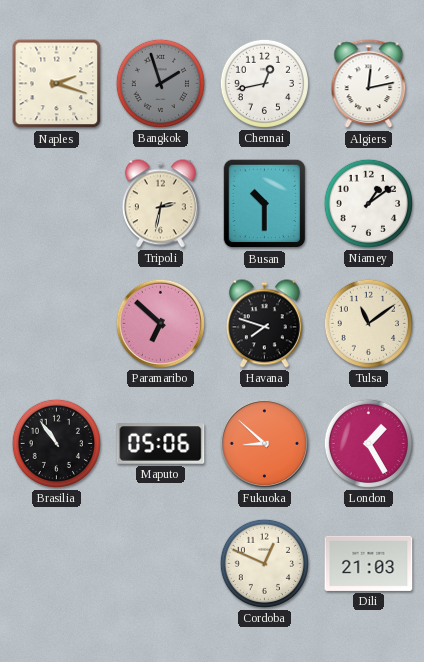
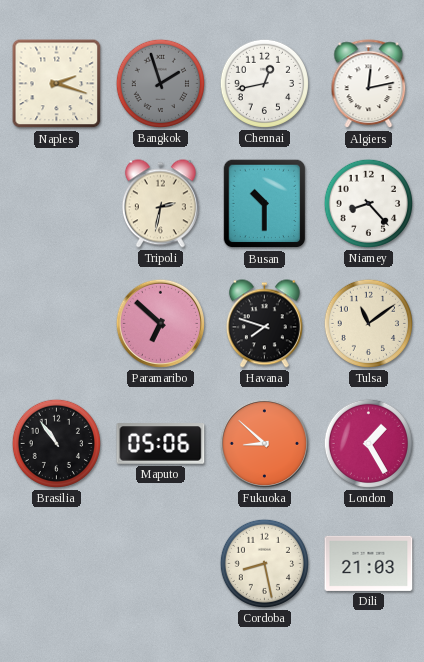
Niamey: 1:09 -> 8:23 (368, 203)
Cordoba: 12:49 -> 8:28 (264, 563)
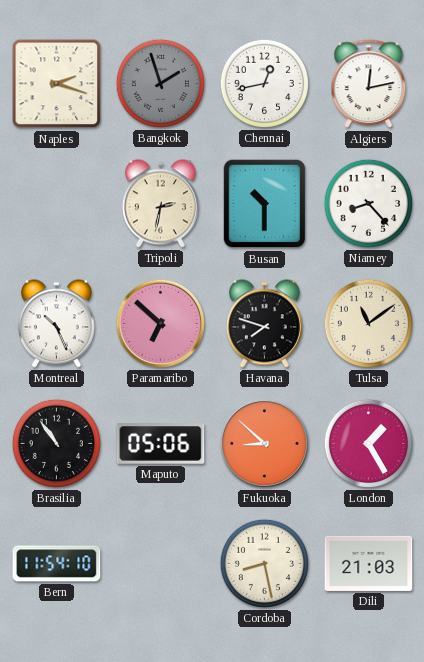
Montreal: none -> 10:26 (56, 324)
Bern: none -> 11:54 (57, 564)
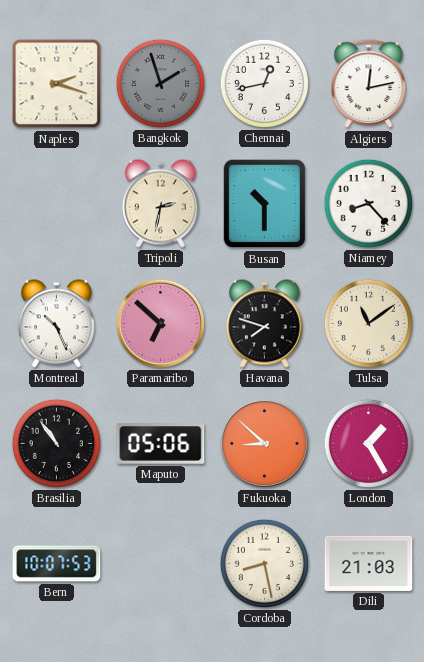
Bern: 11:54 -> 10:07 (57, 564)
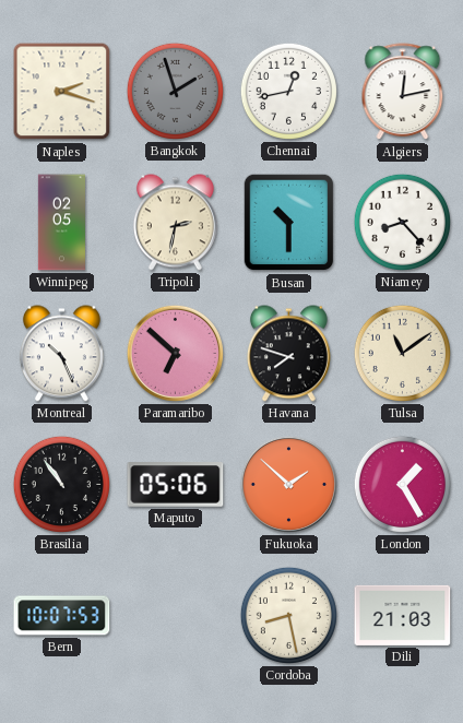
Winnipeg: none -> 02:05 (61, 223)
Fukuoka: 8:52 -> 1:52 (288, 484)
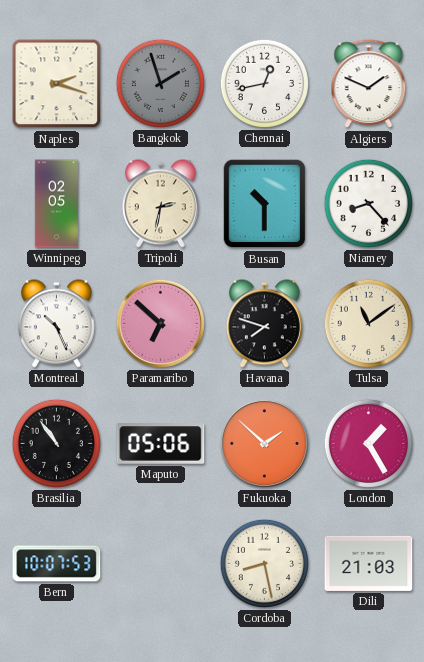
Algiers: 12:13 -> 1:49 (369, 84)
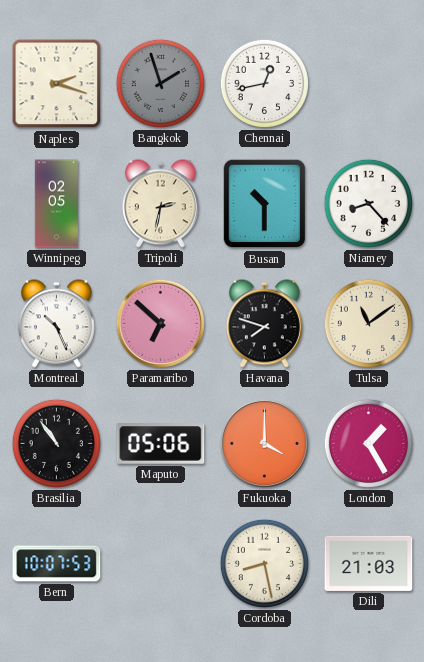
Algiers: 1:49 -> none (369, 84)
Fukuoka: 1:52 -> 4:00 (264, 443)
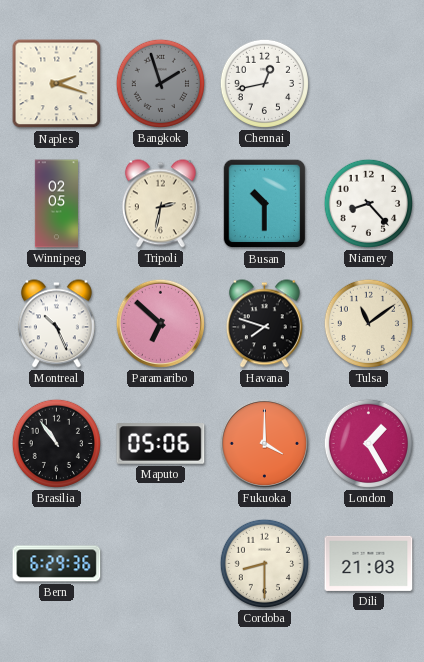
Bern: 10:07 -> 6:29 (57, 564)
Cordoba: 8:28 -> 8:30 (264, 563)
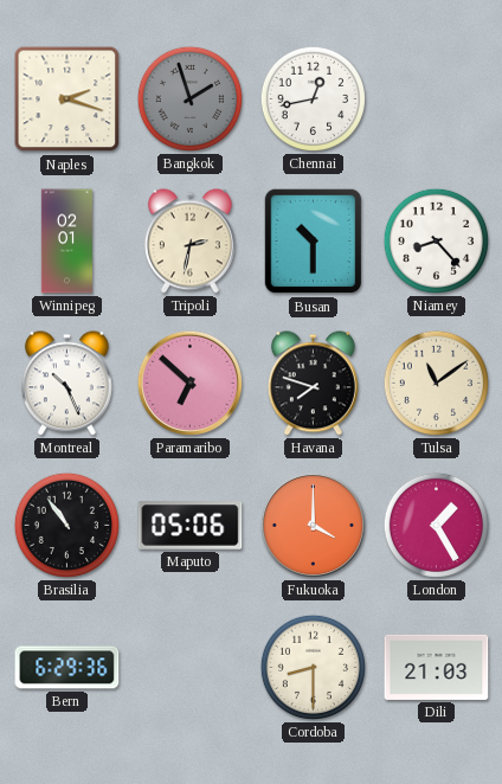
Winnipeg: 02:05 -> 02:01 (66, 242)
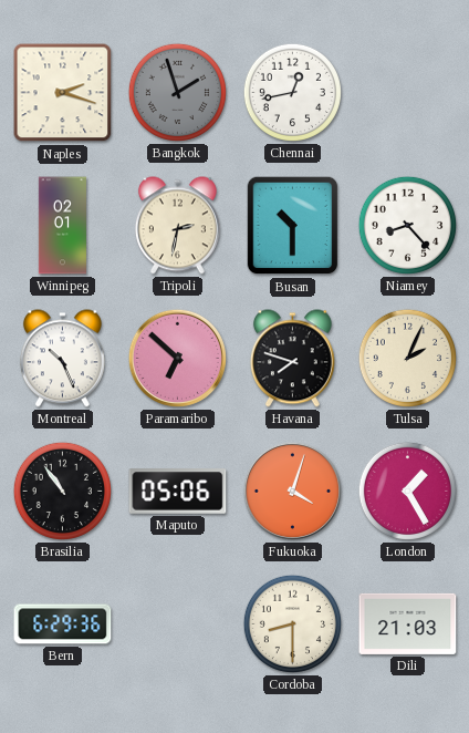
Tulsa: 11:09 -> 2:04 (407, 358)
Fukuoka: 4:00 -> 4:03 (292, 491)
